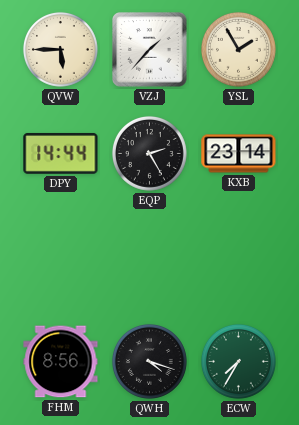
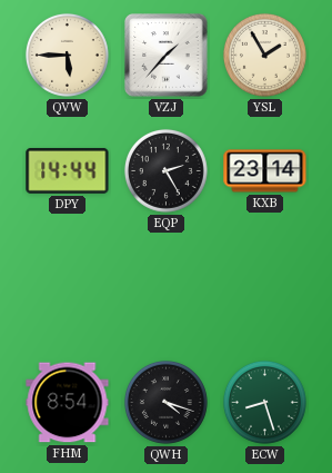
FHM: 8:56 -> 8:54 (68, 403)
ECW: 7:35 -> 8:27 (264, 402)
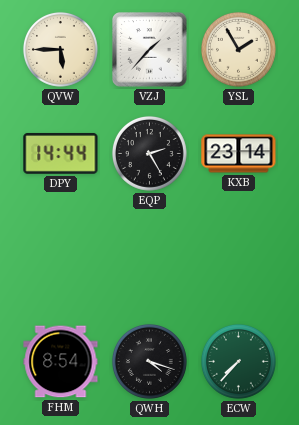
ECW: 8:27 -> 7:37 (238, 361)
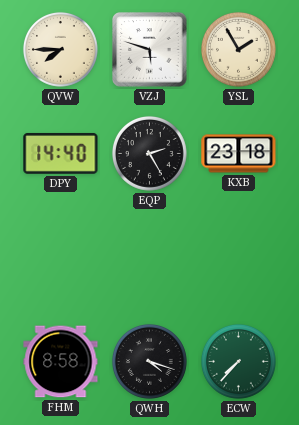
QVW: 5:45 -> 7:45 (60, 49)
VZJ: 1:37 -> 5:48 (150, 50)
DPY: 14:44 -> 14:40 (61, 153)
KXB: 23:14 -> 23:18 (239, 154)
FHM: 8:54 -> 8:58 (61, 362)
